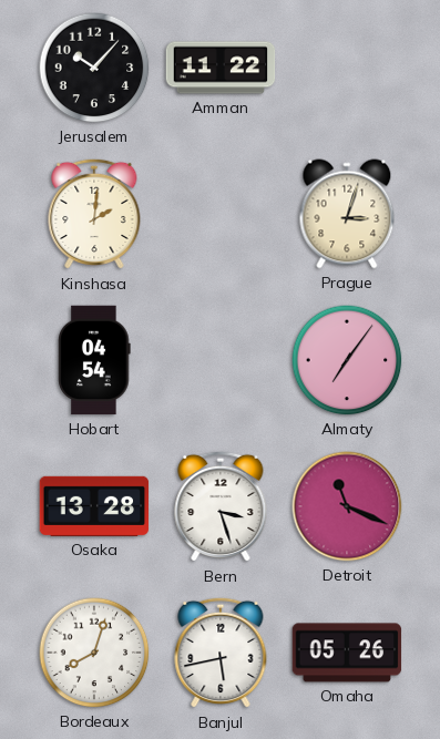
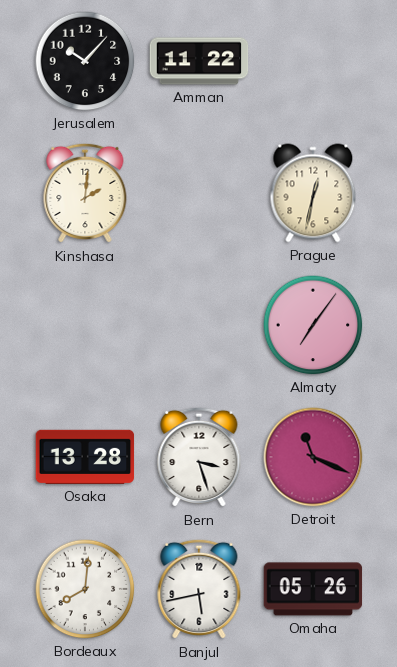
Prague: 3:03 -> 12:32 (313, 193)
Hobart: 04:54 -> none (94, 360)
Bordeaux: 8:03 -> 8:01 (85, 589)
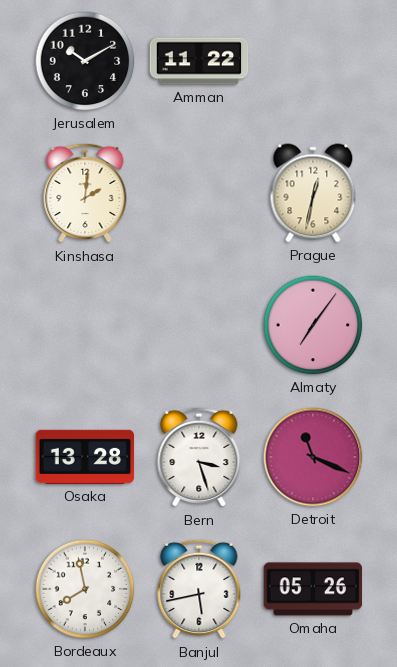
Jerusalem: 10:07 -> 10:10 (85, 61)
Bordeaux: 8:01 -> 7:58 (85, 589)
